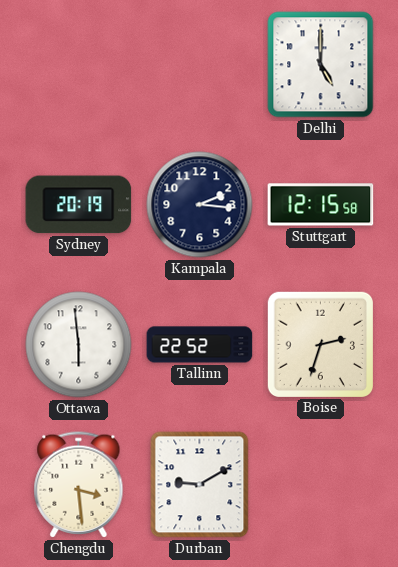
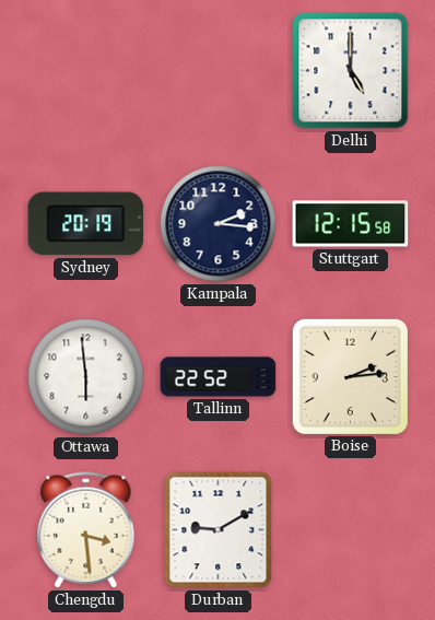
Boise: 2:33 -> 2:14 (350, 376)
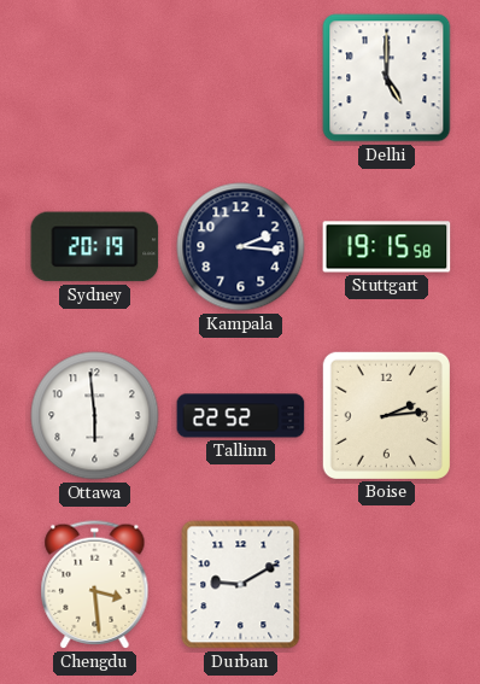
Stuttgart: 12:15 -> 19:15 (387, 247)
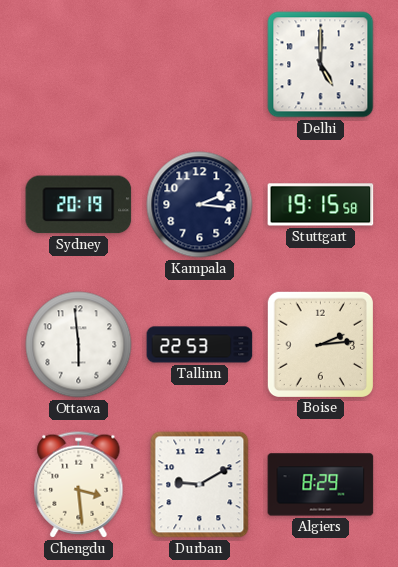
Tallinn: 22:52 -> 22:53 (200, 345)
Algiers: none -> 8:29 (321, 485)
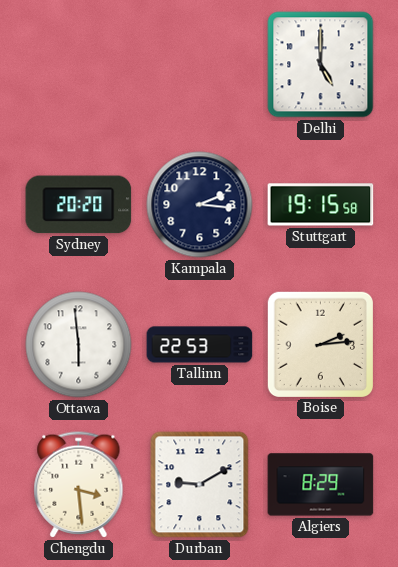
Sydney: 20:19 -> 20:20 (79, 205)
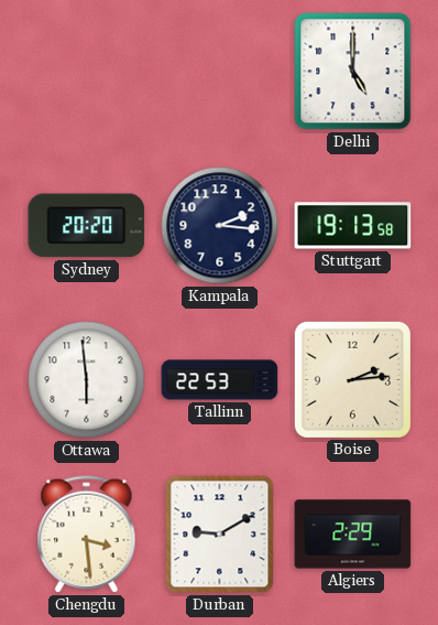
Stuttgart: 19:15 -> 19:13 (353, 226)
Algiers: 8:29 -> 2:29 (353, 535)
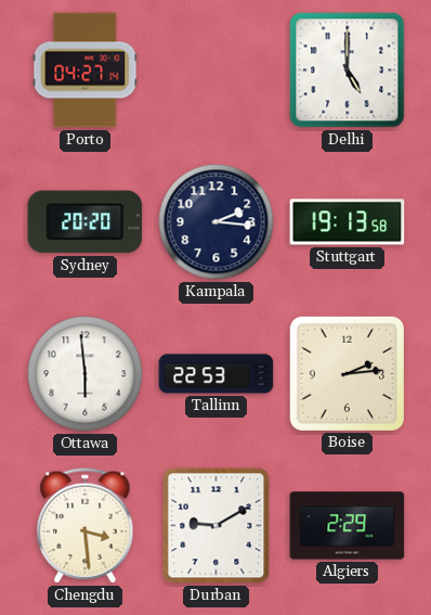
Porto: none -> 04:27 (86, 71)
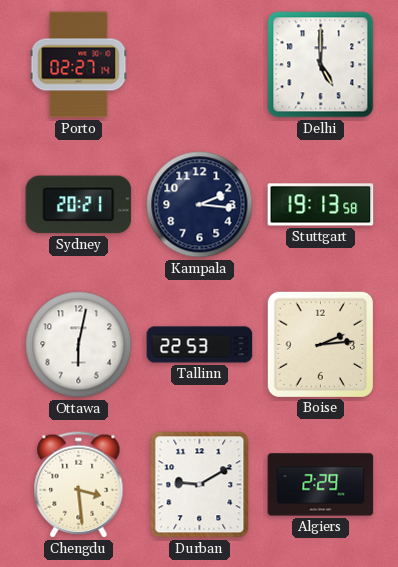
Porto: 04:27 -> 02:27 (79, 65)
Sydney: 20:20 -> 20:21 (79, 205)
Ottawa: 5:59 -> 6:02 (79, 345)
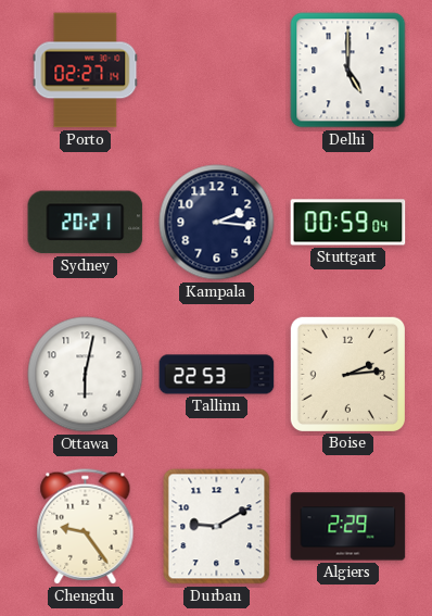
Stuttgart: 19:13 -> 00:59 (348, 223)
Chengdu: 3:29 -> 9:24 (86, 527)
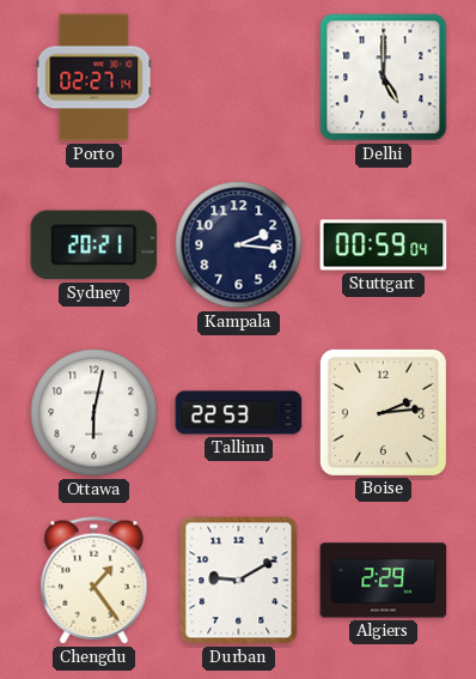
Chengdu: 9:24 -> 1:24 (94, 581)
